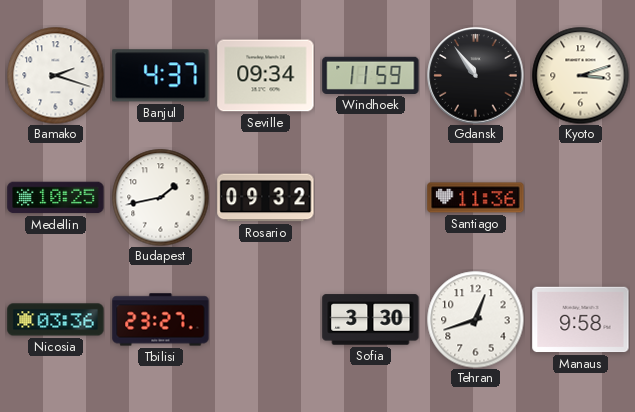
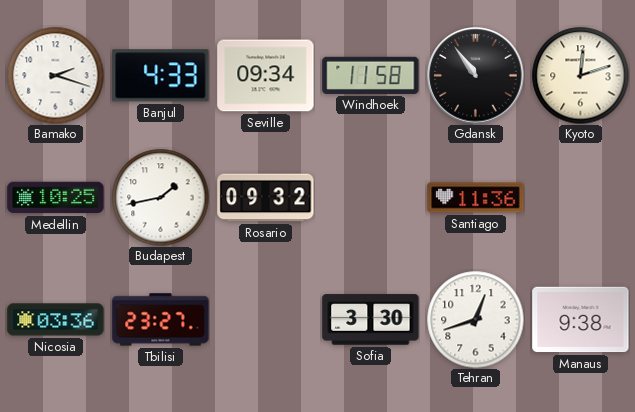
Banjul: 4:37 -> 4:33 (161, 76)
Windhoek: 11:59 -> 11:58 (371, 75)
Kyoto: 3:12 -> 12:12 (580, 75)
Manaus: 9:58 -> 9:38 (581, 320)
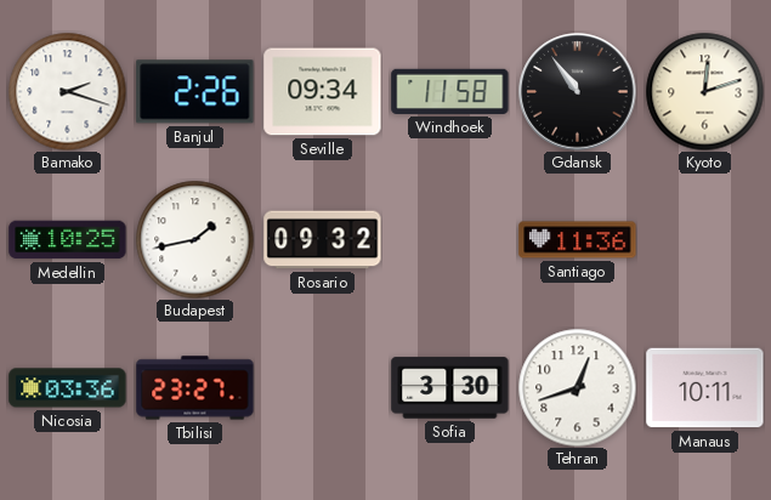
Banjul: 4:33 -> 2:26 (195, 92)
Manaus: 9:38 -> 10:11 (705, 388)
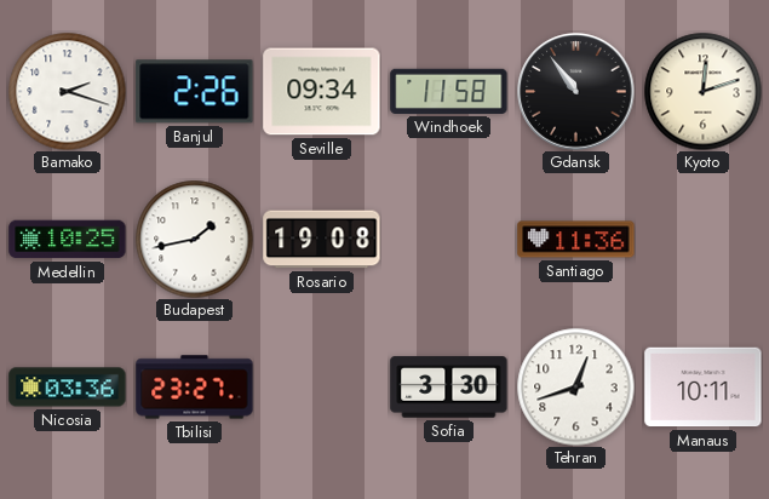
Rosario: 09:32 -> 19:08 (322, 240)
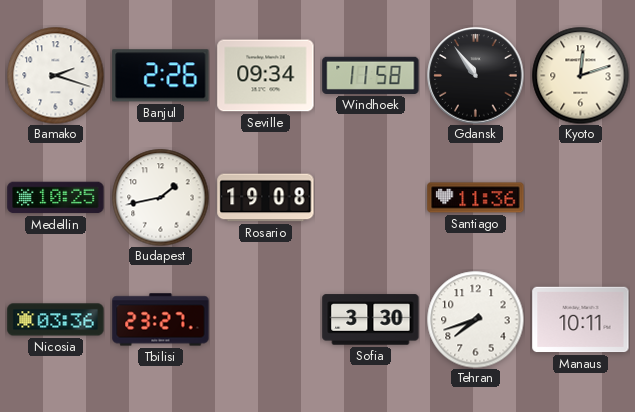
Tehran: 12:42 -> 7:42 (475, 319)
